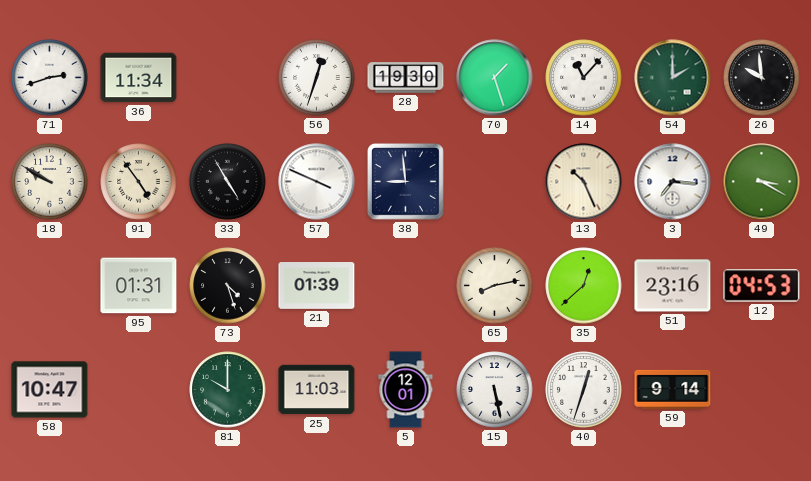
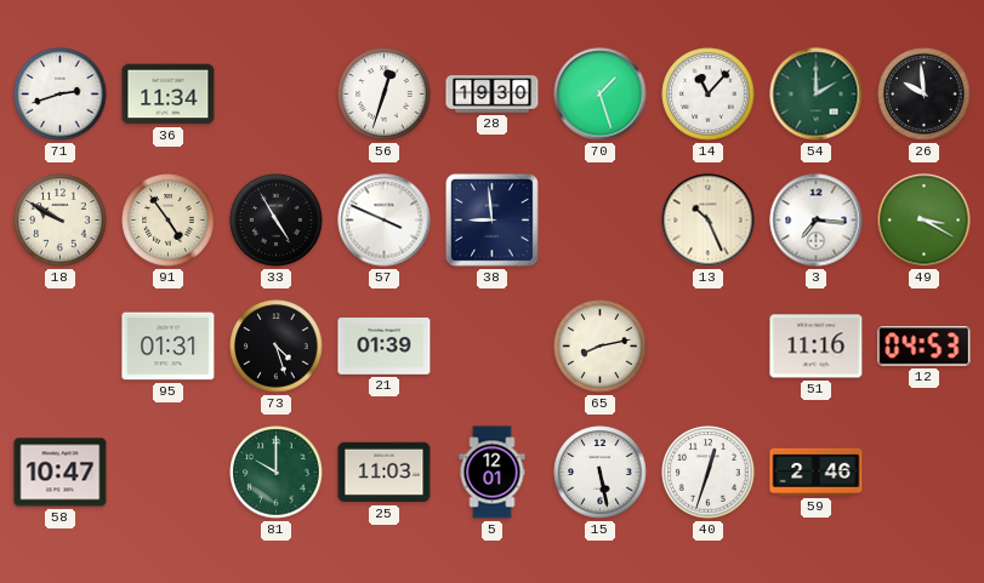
35: 12:38 -> none (584, 286)
51: 23:16 -> 11:16 (817, 347)
59: 9:14 -> 2:46 (817, 471)
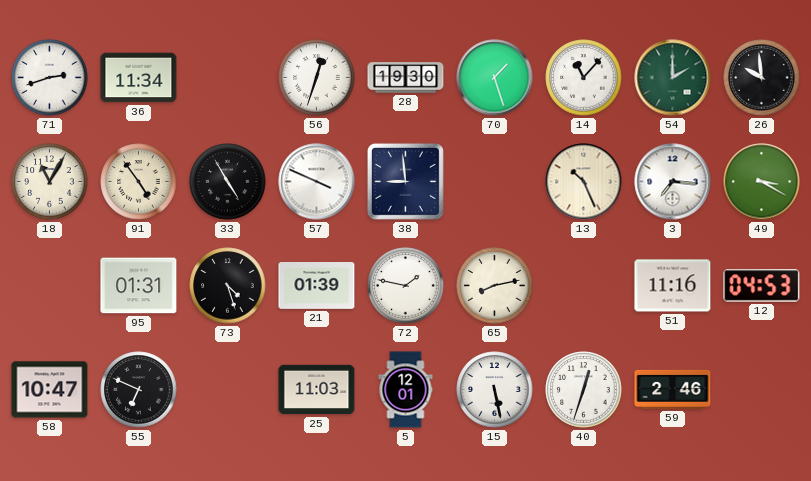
18: 9:50 -> 11:05 (50, 182)
72: none -> 1:47 (406, 286)
55: none -> 6:49 (139, 390)
81: 10:00 -> none (277, 473)
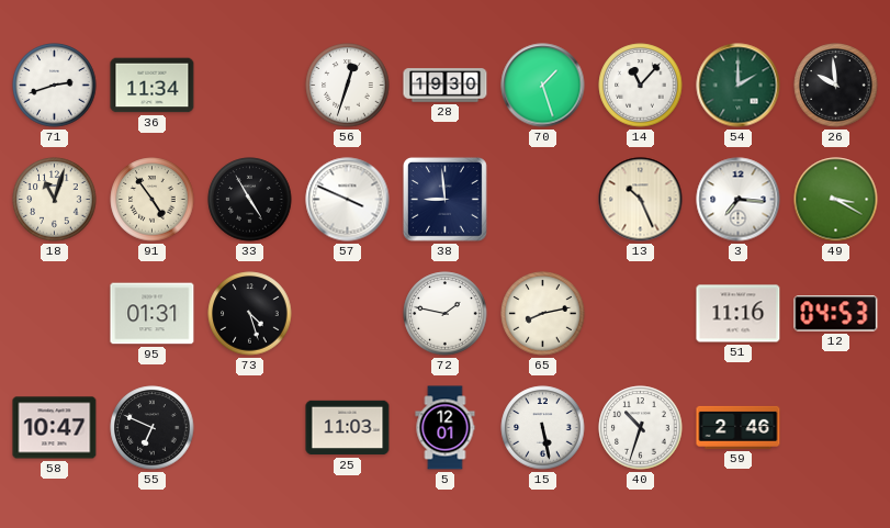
18: 11:05 -> 11:03 (55, 200)
21: 01:39 -> none (317, 286)
40: 12:33 -> 10:33 (641, 428)
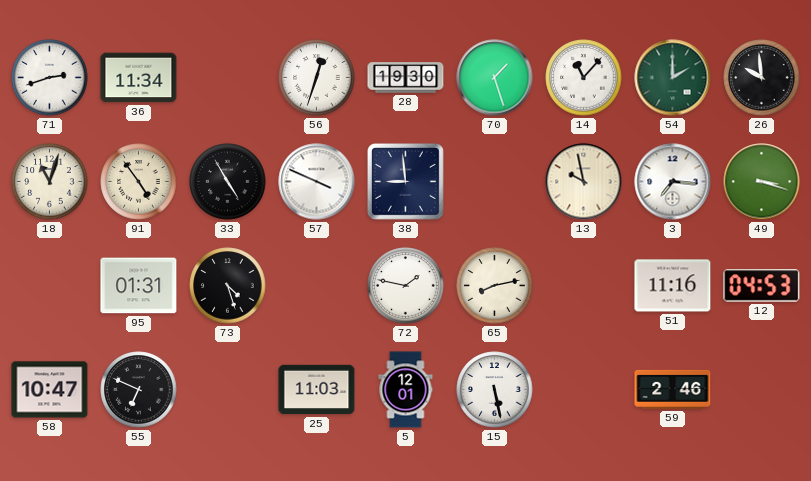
13: 10:26 -> 9:58 (584, 182)
49: 3:20 -> 3:18 (762, 182)
40: 10:33 -> none (641, 428)
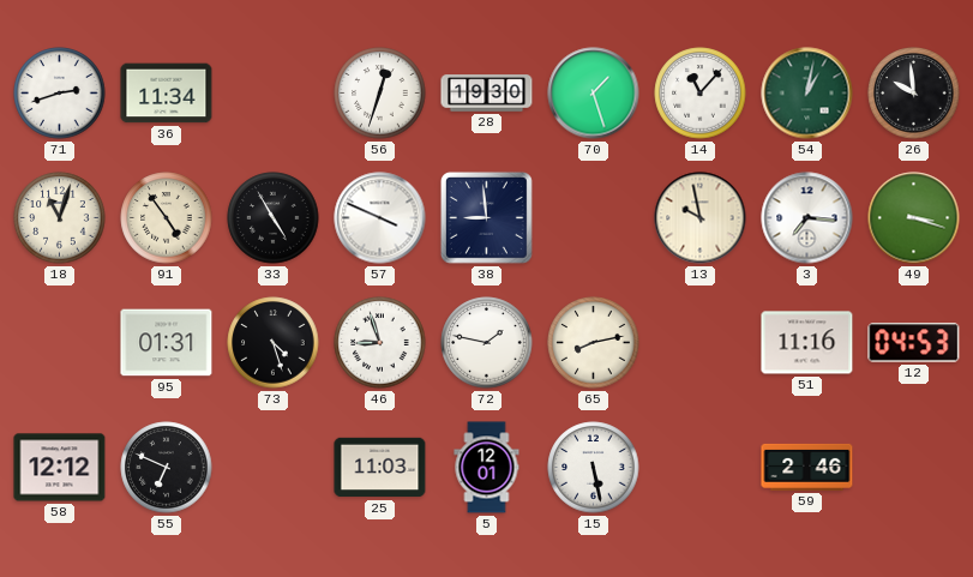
54: 2:00 -> 1:02 (807, 94)
46: none -> 8:57 (380, 343)
58: 10:47 -> 12:12 (60, 468)
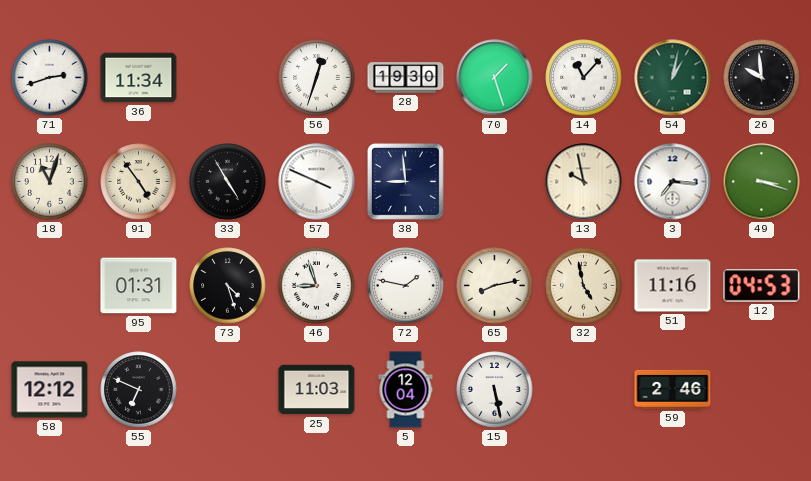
32: none -> 4:58 (584, 286)
5: 12:01 -> 12:04 (406, 390)
